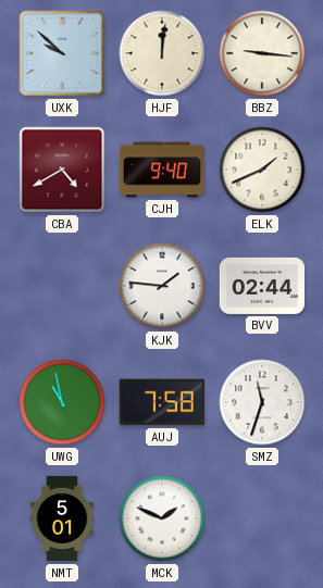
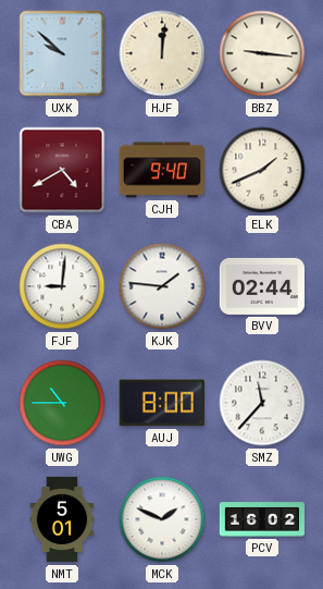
FJF: none -> 9:01 (62, 286)
UWG: 10:58 -> 10:45 (62, 403)
AUJ: 7:58 -> 8:00 (162, 403)
SMZ: 11:33 -> 11:37 (262, 403)
PCV: none -> 16:02 (262, 519)
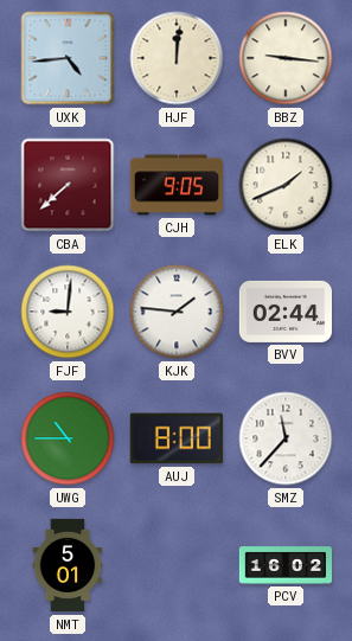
UXK: 9:52 -> 4:44 (68, 58)
CBA: 4:40 -> 7:38 (68, 185)
CJH: 9:40 -> 9:05 (175, 185)
MCK: 1:49 -> none (162, 519)
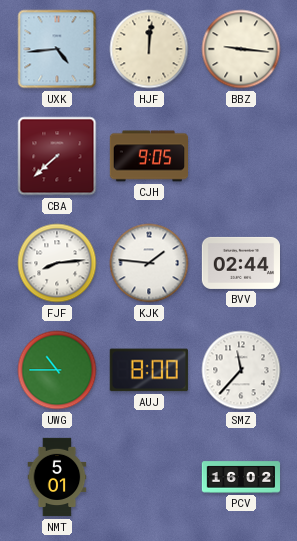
ELK: 1:41 -> none (286, 185)
FJF: 9:01 -> 8:14 (57, 263)
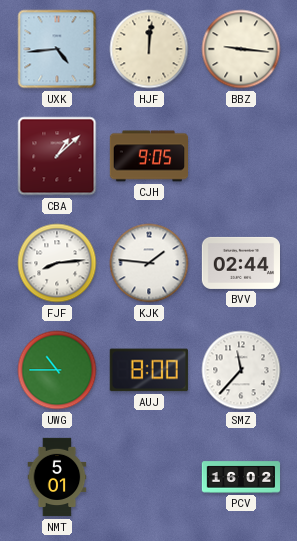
CBA: 7:38 -> 1:08 (57, 156)
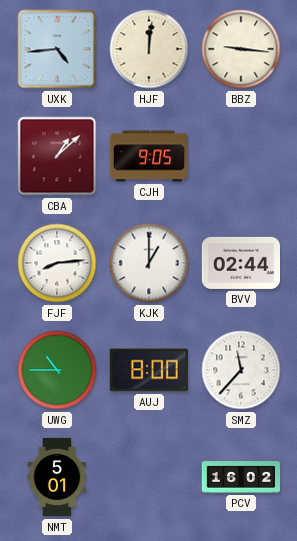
KJK: 1:46 -> 1:00 (149, 263)
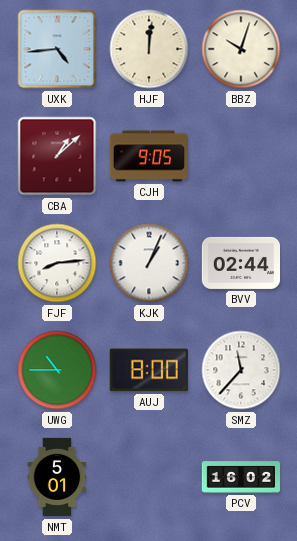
BBZ: 9:16 -> 10:03 (241, 49)
KJK: 1:00 -> 1:04 (149, 263)
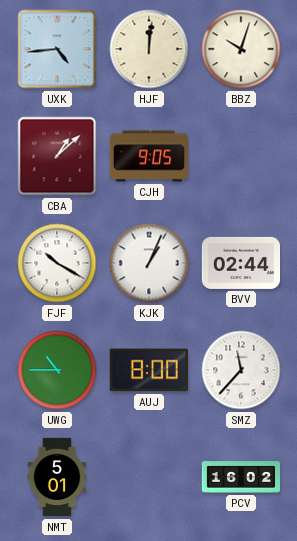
FJF: 8:14 -> 10:20 (57, 263)
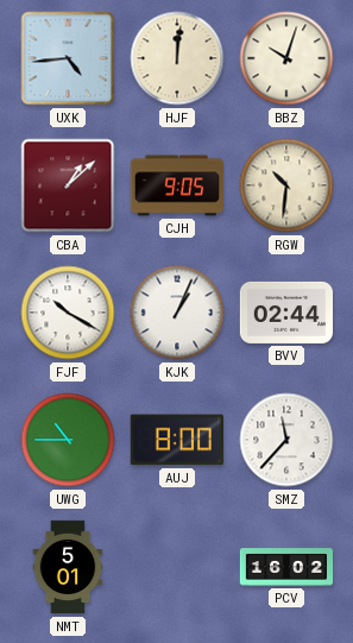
RGW: none -> 10:31 (286, 185)
